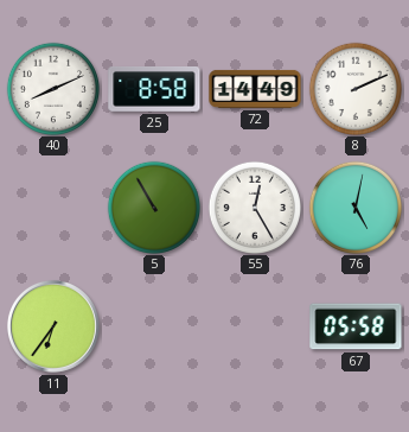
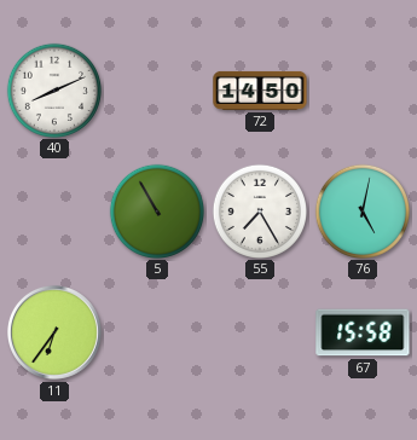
25: 8:58 -> none (154, 90)
72: 14:49 -> 14:50 (260, 91)
8: 2:11 -> none (354, 88)
55: 12:25 -> 7:25 (259, 210)
67: 05:58 -> 15:58 (363, 332)
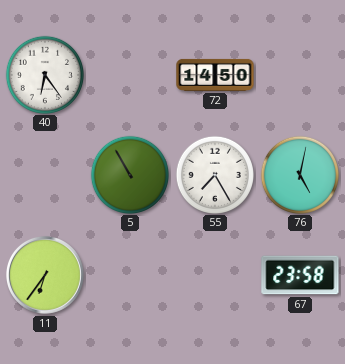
40: 8:11 -> 6:24 (44, 74)
67: 15:58 -> 23:58 (300, 275)
